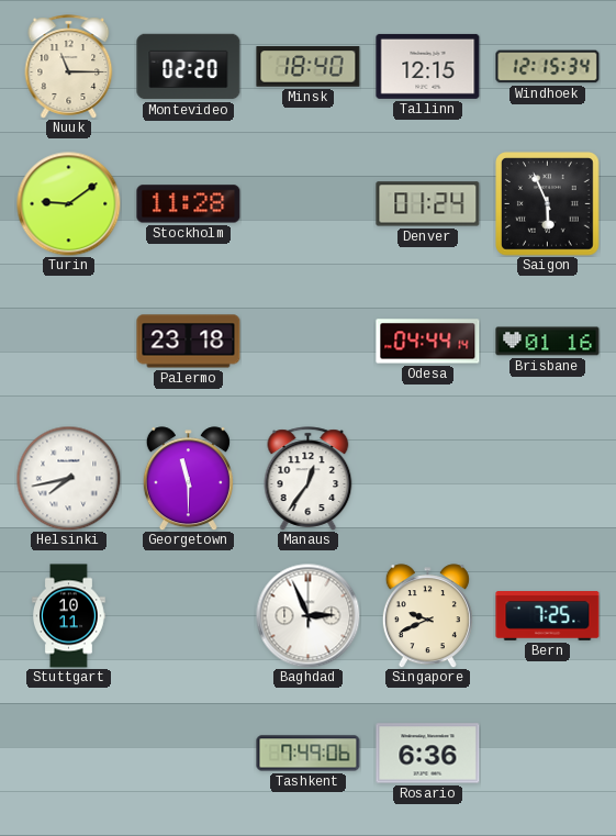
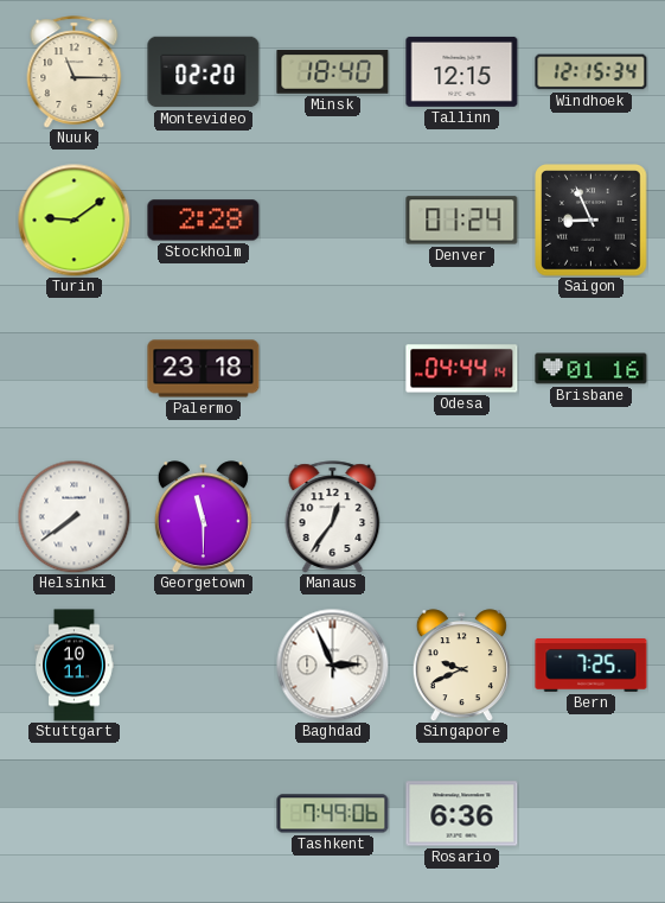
Stockholm: 11:28 -> 2:28 (204, 221)
Saigon: 5:56 -> 8:56 (592, 221)
Helsinki: 7:43 -> 7:39 (73, 516)
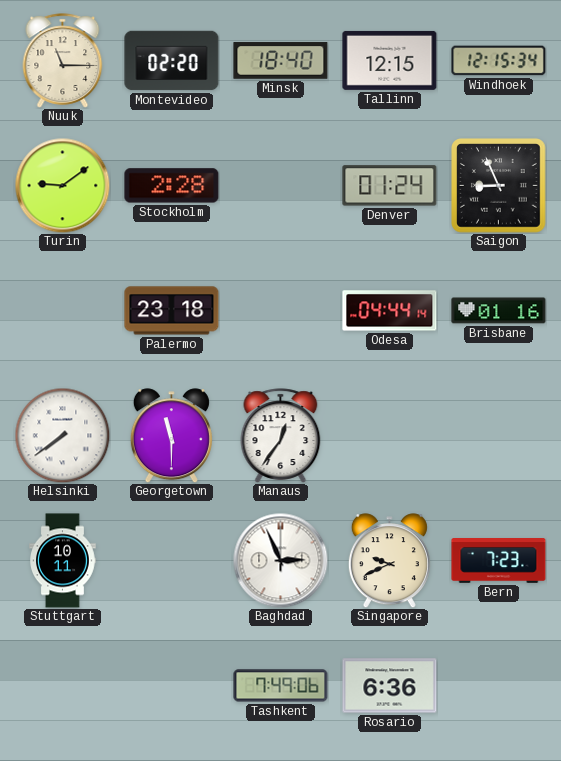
Bern: 7:25 -> 7:23 (499, 561)
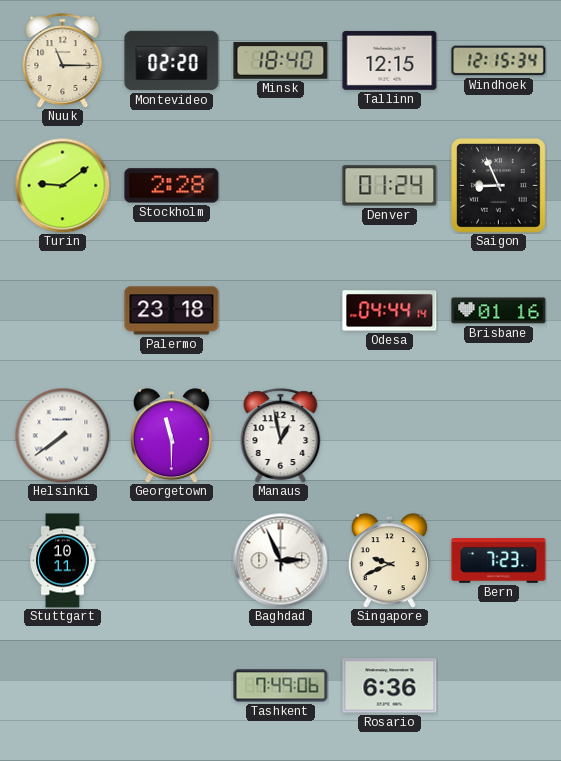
Manaus: 12:36 -> 12:58 (281, 436)
